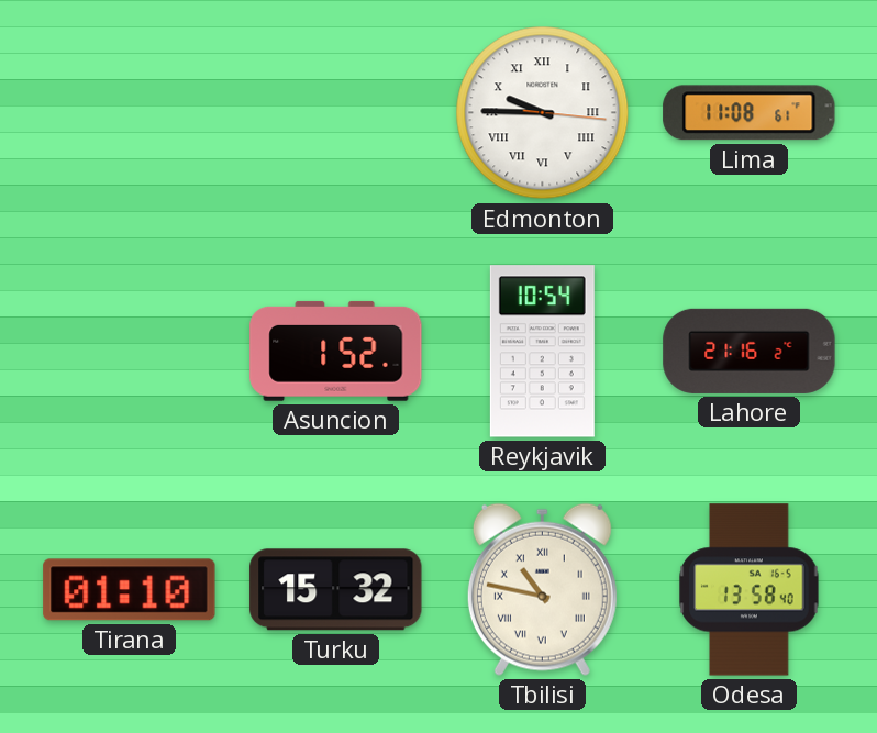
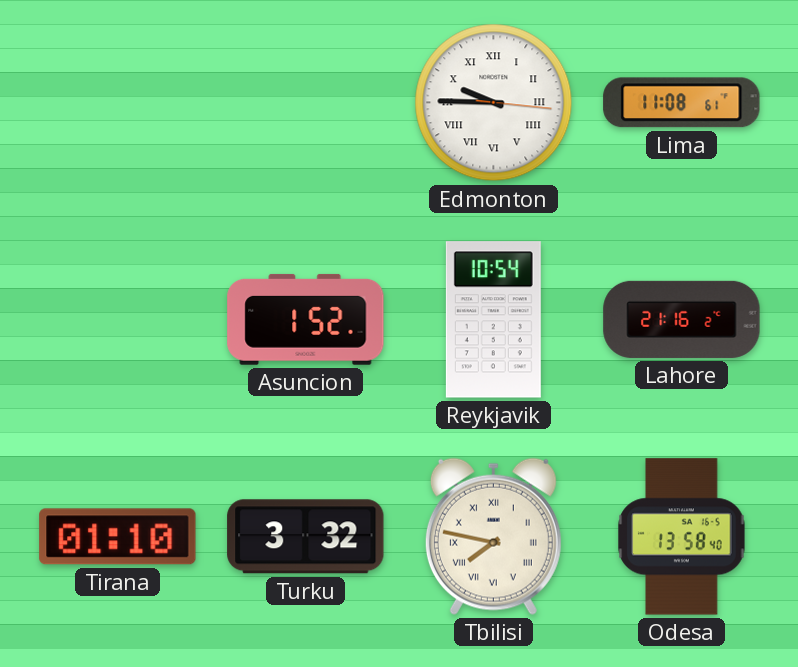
Turku: 15:32 -> 3:32 (306, 537)
Tbilisi: 10:47 -> 7:47 (493, 536)
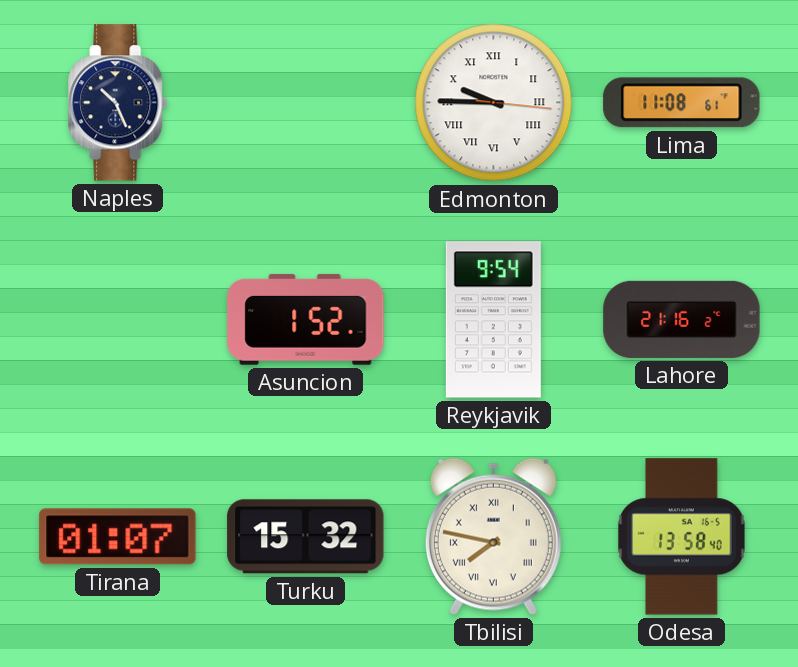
Naples: none -> 10:26 (118, 103)
Reykjavik: 10:54 -> 9:54 (493, 320)
Tirana: 01:10 -> 01:07 (118, 537)
Turku: 3:32 -> 15:32 (306, 537)
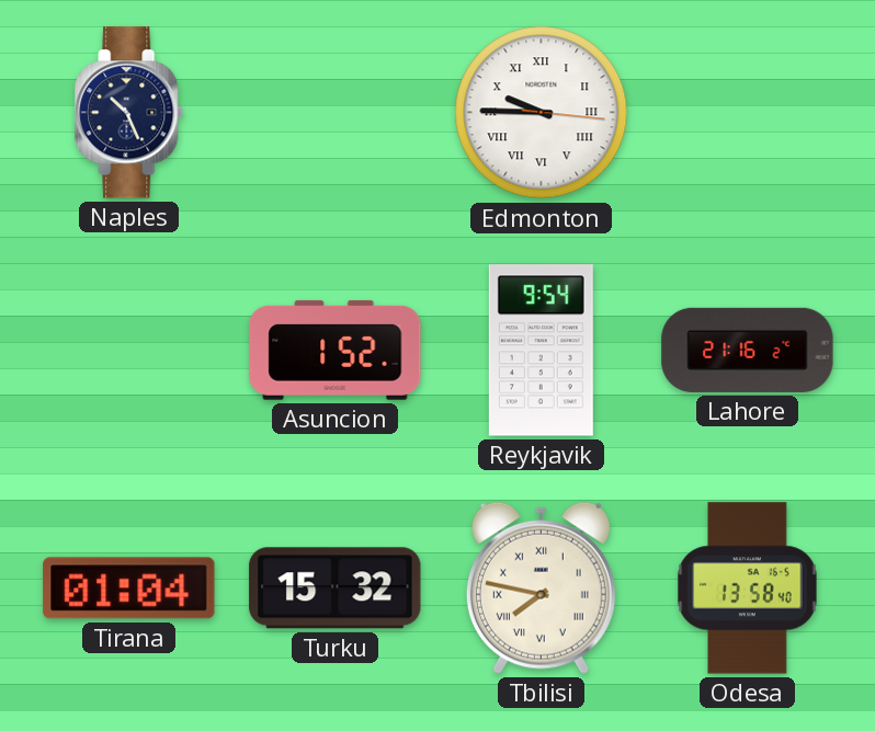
Lima: 11:08 -> none (682, 103)
Tirana: 01:07 -> 01:04 (129, 589)
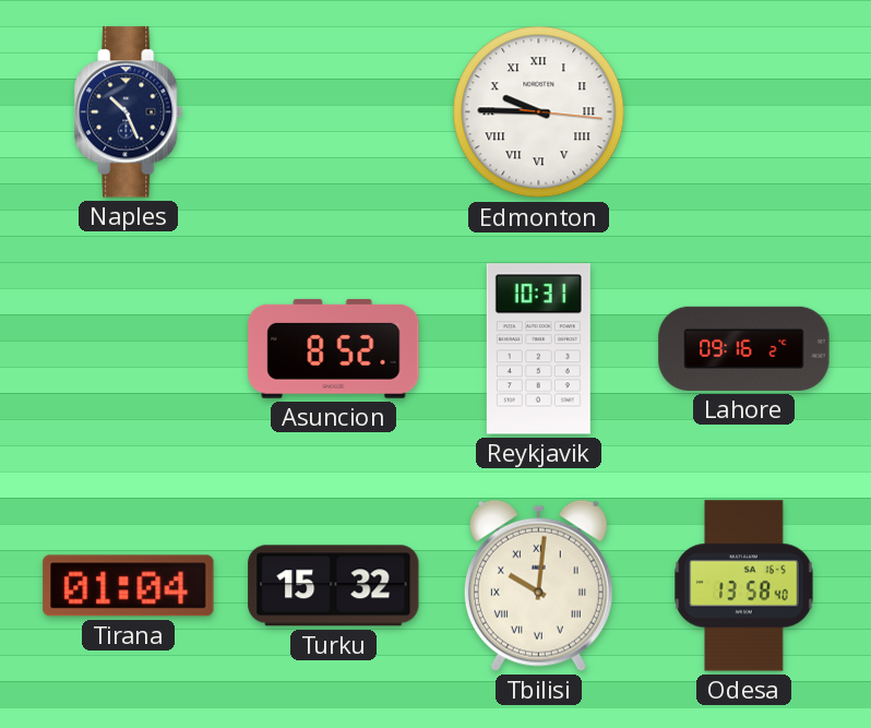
Asuncion: 1:52 -> 8:52 (334, 348)
Reykjavik: 9:54 -> 10:31 (538, 349)
Lahore: 21:16 -> 09:16 (744, 348)
Tbilisi: 7:47 -> 10:01 (538, 585)
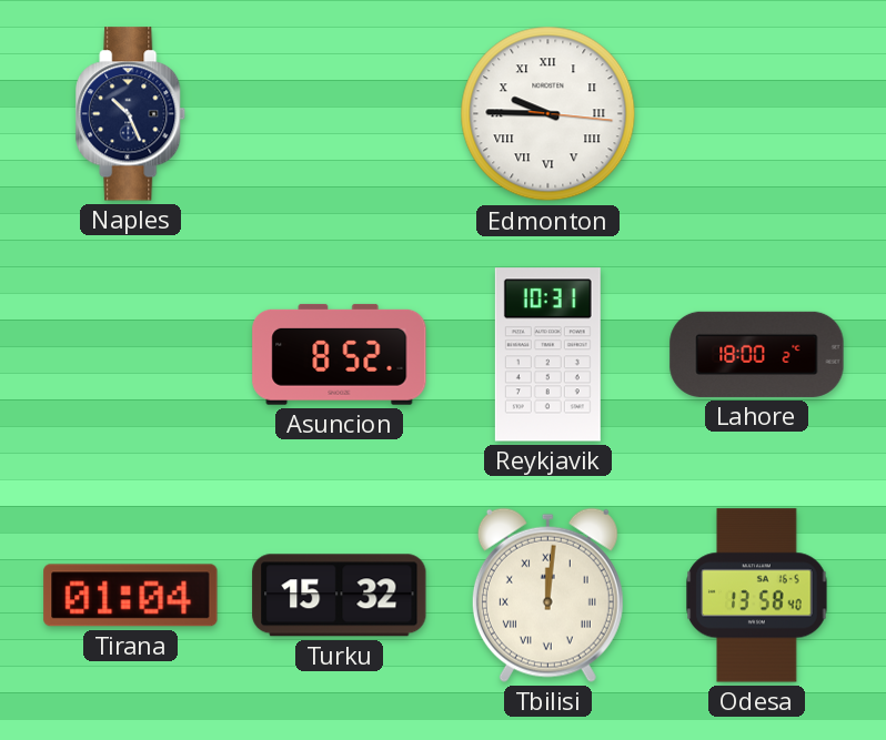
Lahore: 09:16 -> 18:00 (757, 354)
Tbilisi: 10:01 -> 12:01 (547, 595)
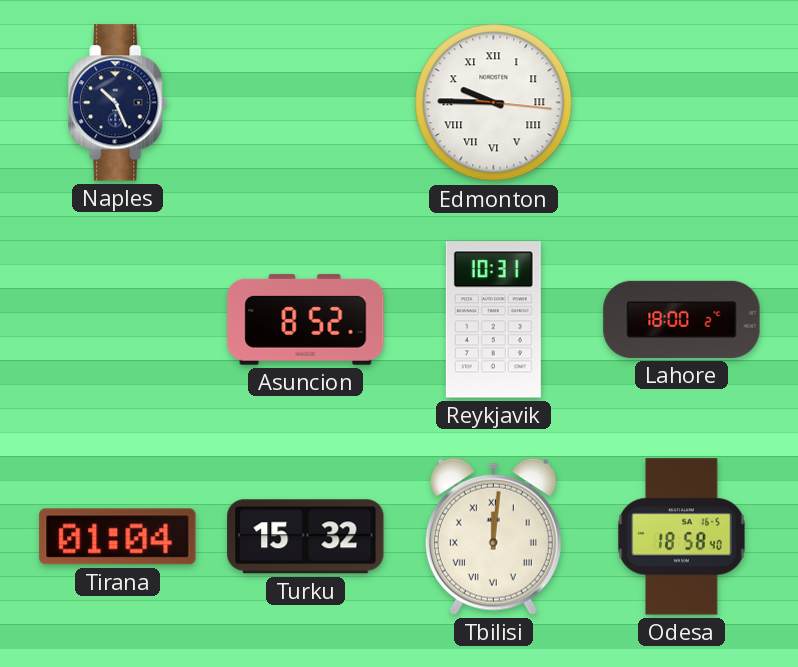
Odesa: 13:58 -> 18:58 (682, 537)
